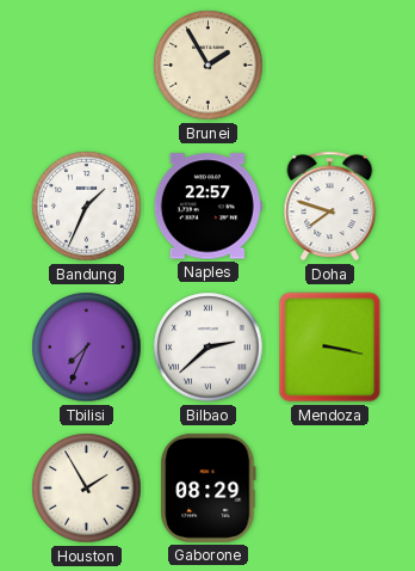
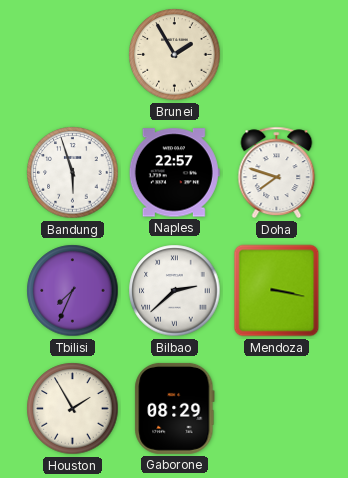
Bandung: 1:34 -> 5:57 (73, 173)
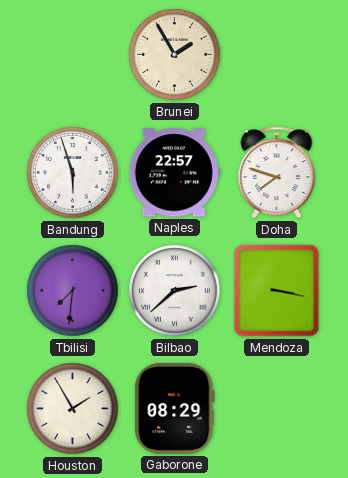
Tbilisi: 7:34 -> 7:31 (73, 291)
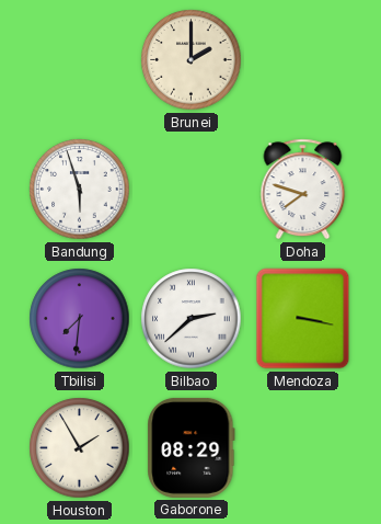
Brunei: 1:55 -> 2:00 (192, 60)
Naples: 22:57 -> none (174, 173)
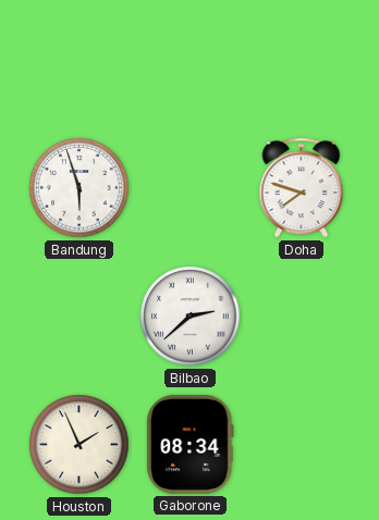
Brunei: 2:00 -> none (192, 60)
Tbilisi: 7:31 -> none (80, 319)
Mendoza: 3:17 -> none (303, 319)
Houston: 1:55 -> 1:56 (80, 445)
Gaborone: 08:29 -> 08:34 (191, 444)
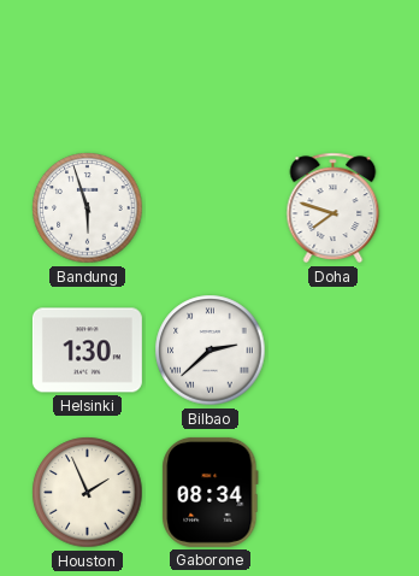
Helsinki: none -> 1:30 (87, 351)
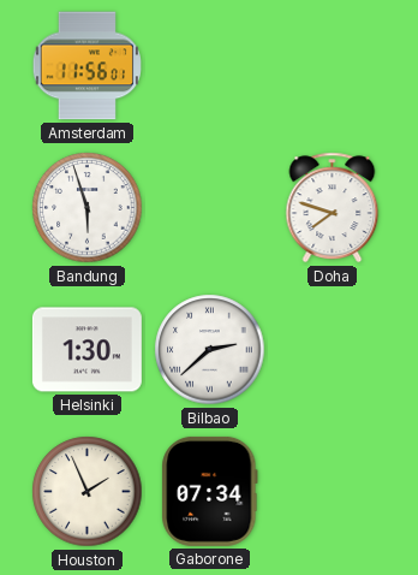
Amsterdam: none -> 11:56 (86, 66)
Gaborone: 08:34 -> 07:34 (210, 491)
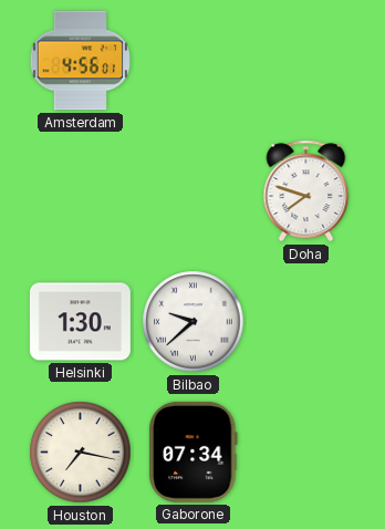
Amsterdam: 11:56 -> 4:56 (80, 61)
Bandung: 5:57 -> none (88, 208)
Bilbao: 2:38 -> 9:38 (194, 322)
Houston: 1:56 -> 7:17 (81, 453)
